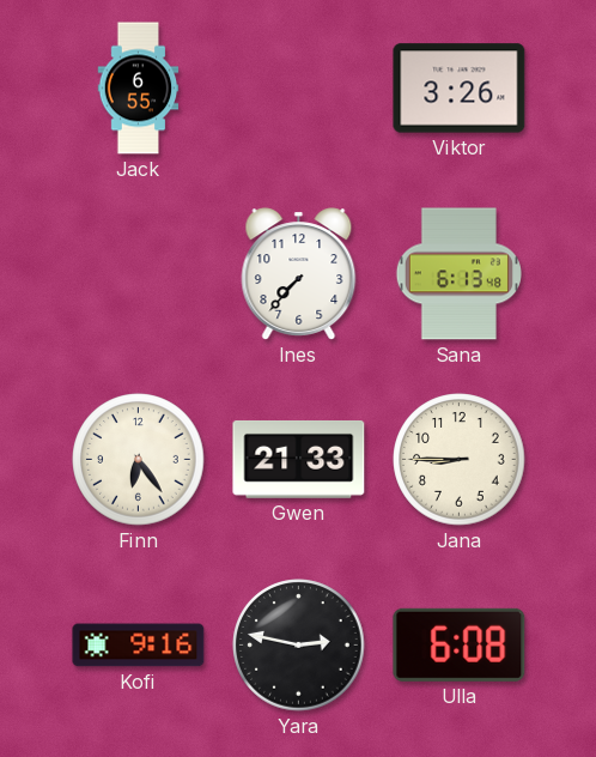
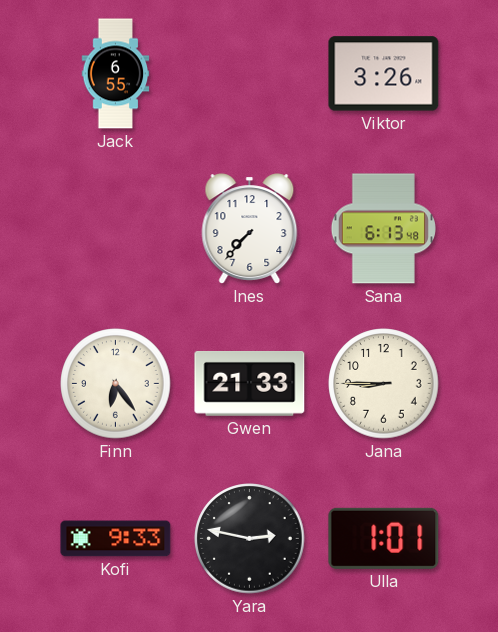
Kofi: 9:16 -> 9:33 (116, 539)
Ulla: 6:08 -> 1:01 (384, 538)
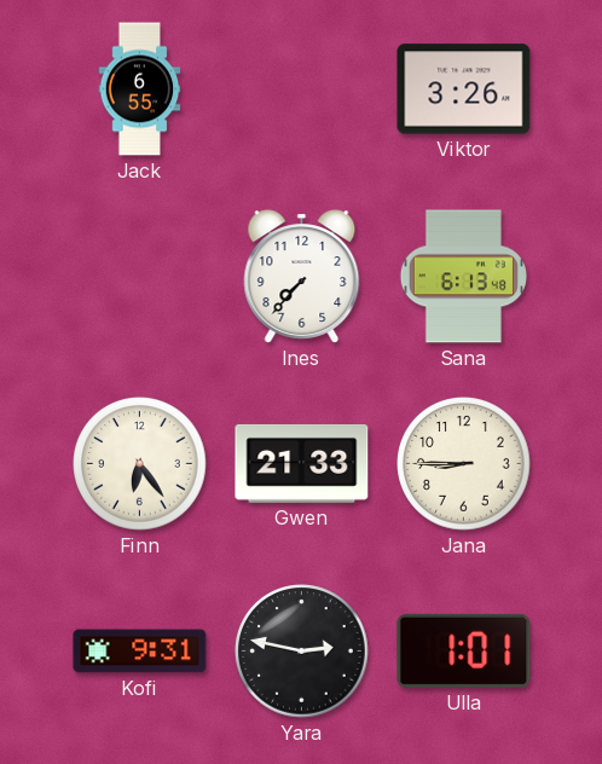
Kofi: 9:33 -> 9:31 (140, 652)
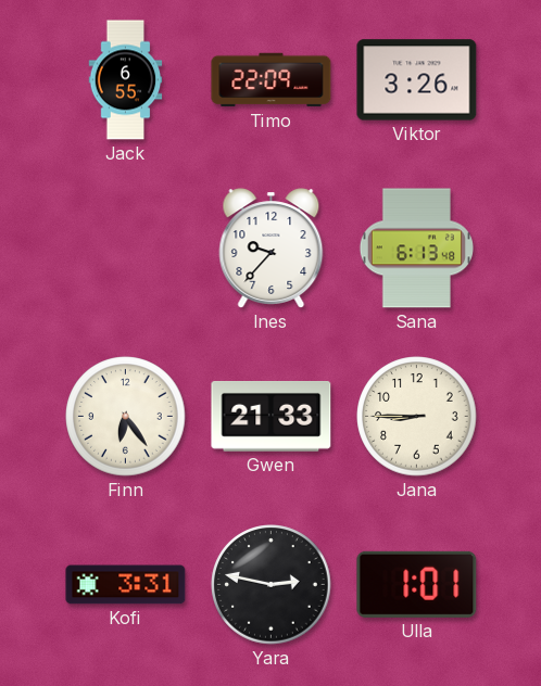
Timo: none -> 22:09 (272, 80)
Ines: 7:37 -> 9:37 (272, 249)
Kofi: 9:31 -> 3:31 (126, 585)
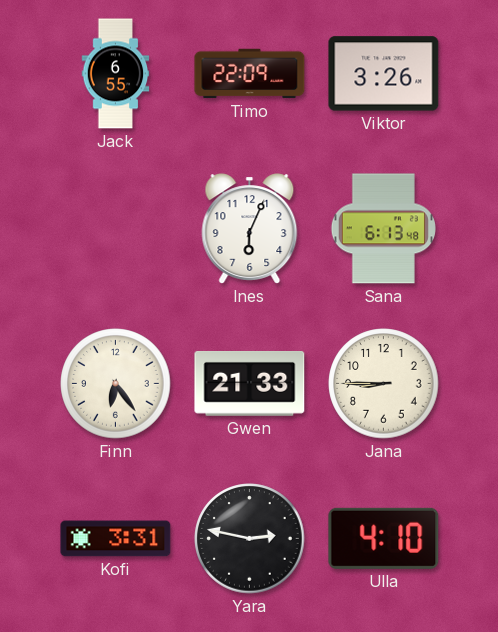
Ines: 9:37 -> 6:04 (250, 229)
Ulla: 1:01 -> 4:10 (384, 538)
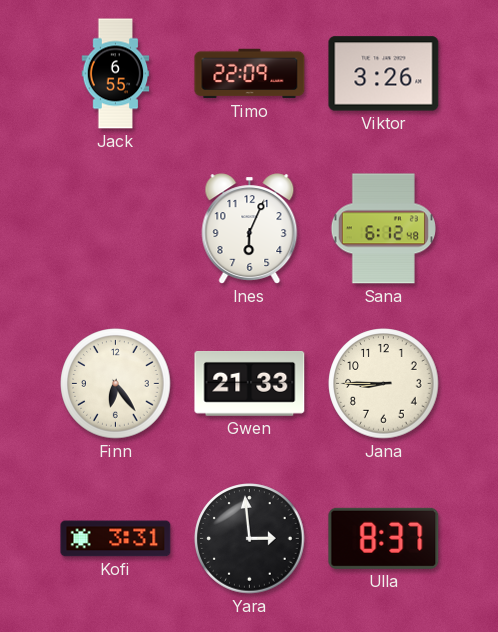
Sana: 6:13 -> 6:12 (383, 229)
Yara: 2:47 -> 2:59 (250, 539)
Ulla: 4:10 -> 8:37 (384, 538)
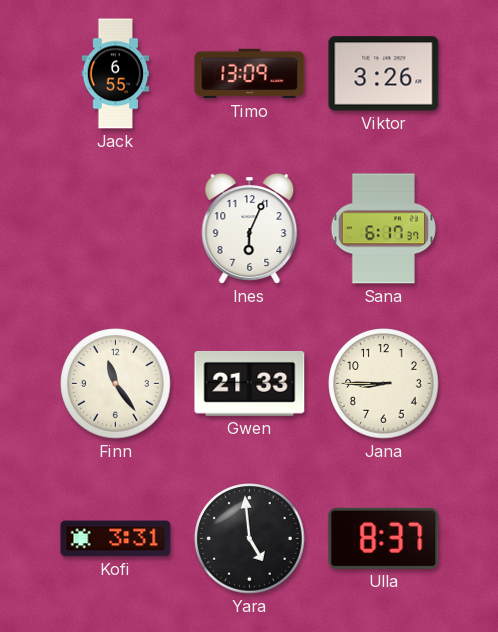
Timo: 22:09 -> 13:09 (250, 74)
Sana: 6:12 -> 6:17 (383, 229)
Finn: 6:24 -> 11:24 (116, 384)
Yara: 2:59 -> 4:59 (250, 539)
